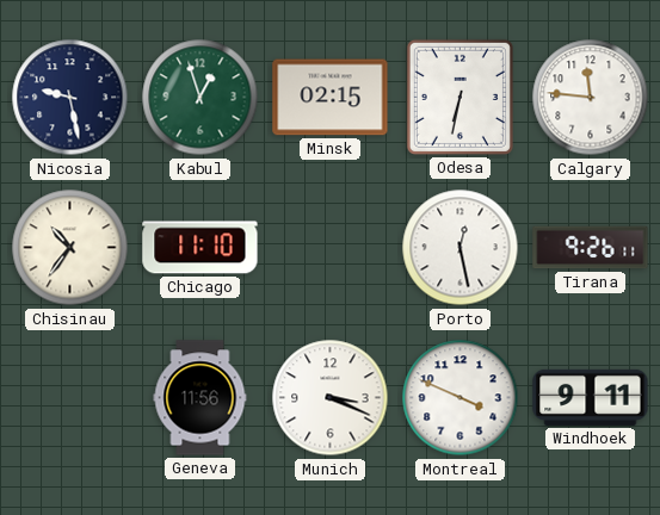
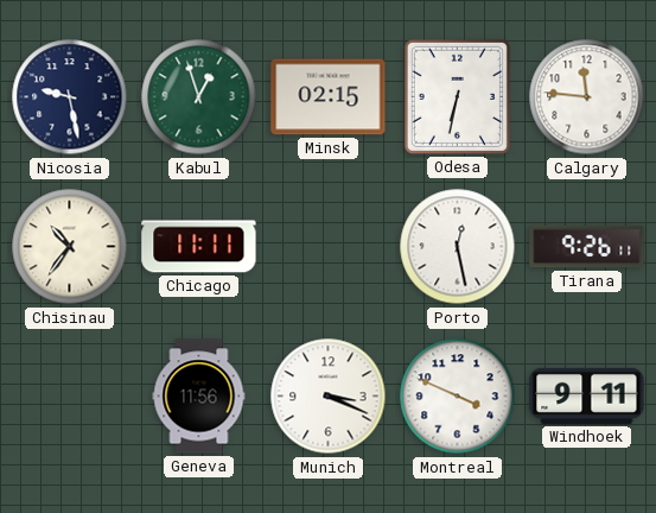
Chicago: 11:10 -> 11:11 (199, 247)
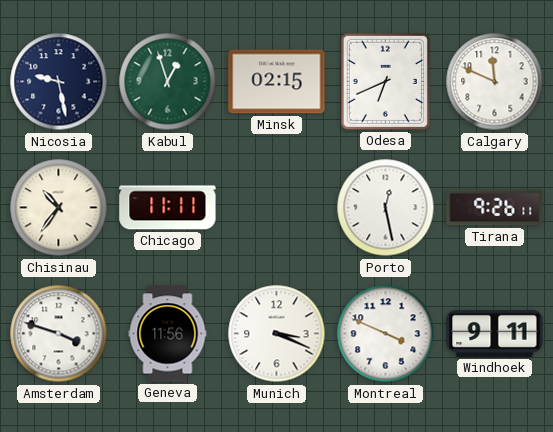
Odesa: 6:32 -> 6:41 (385, 81)
Calgary: 11:46 -> 11:49 (495, 82)
Amsterdam: none -> 3:48 (59, 334)
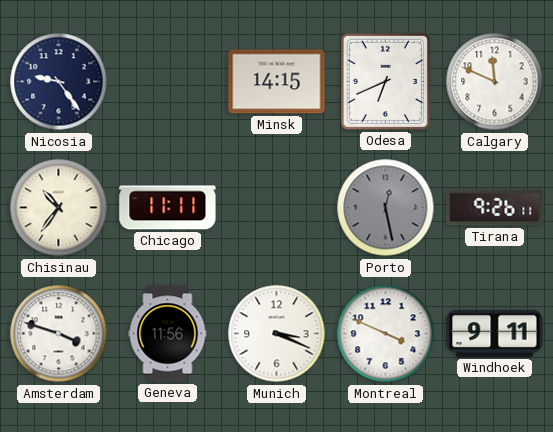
Nicosia: 9:28 -> 9:24 (59, 82)
Kabul: 12:57 -> none (168, 82)
Minsk: 02:15 -> 14:15 (277, 82)
Porto dial: white -> grey (386, 208)
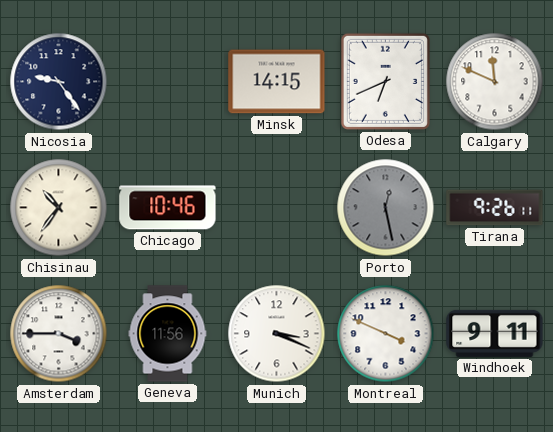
Chicago: 11:11 -> 10:46 (168, 208)
Amsterdam: 3:48 -> 3:45 (59, 334)
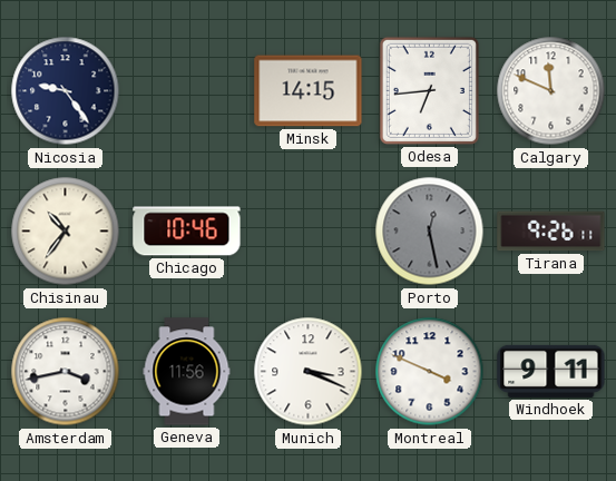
Odesa: 6:41 -> 6:44 (429, 90)
Amsterdam: 3:45 -> 3:43 (66, 372)
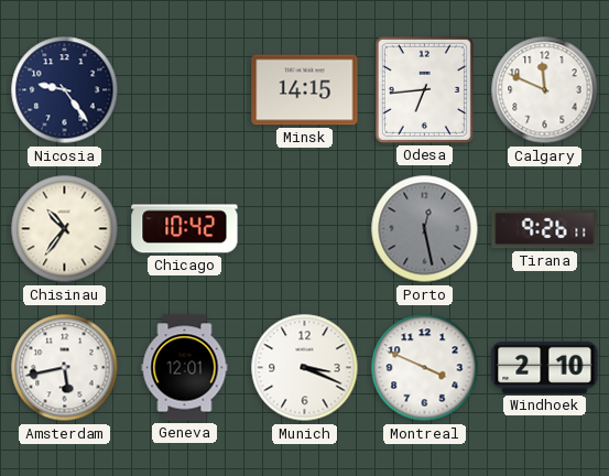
Chicago: 10:46 -> 10:42 (185, 229)
Amsterdam: 3:43 -> 5:43 (65, 368)
Geneva: 11:56 -> 12:01 (185, 368)
Windhoek: 9:11 -> 2:10 (545, 367)
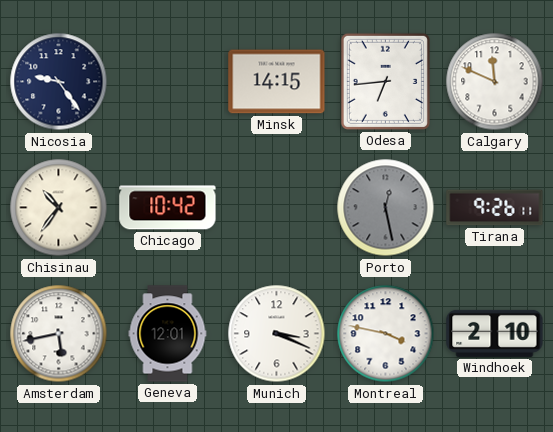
Montreal: 3:49 -> 3:47 (386, 334)
